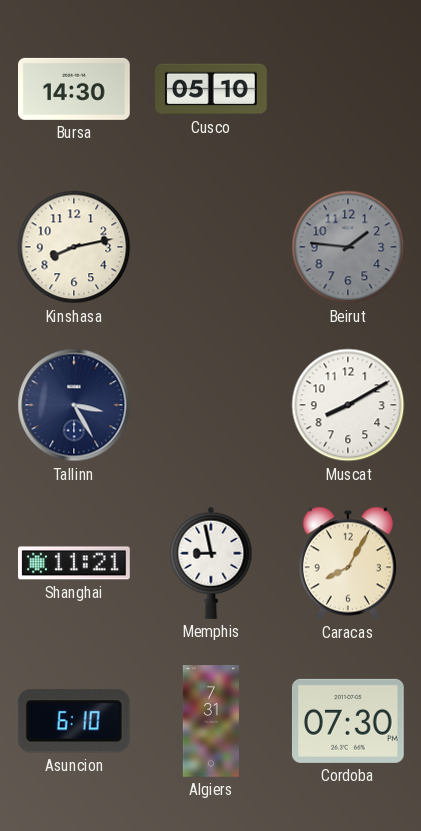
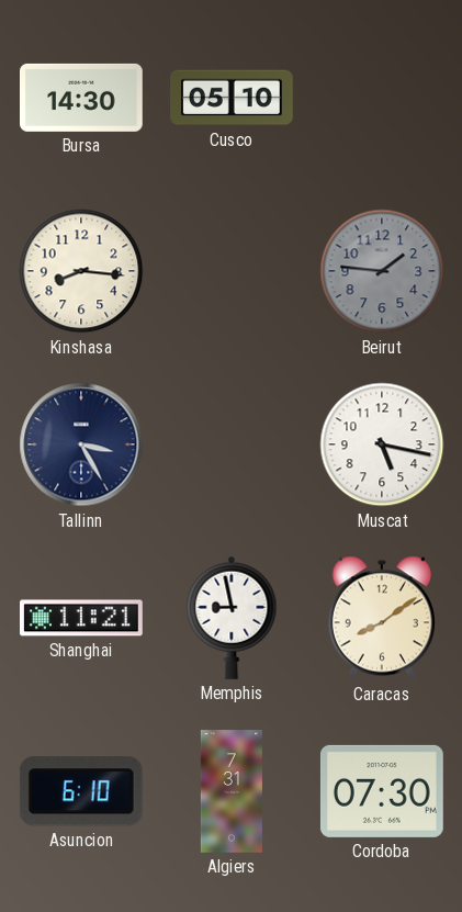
Kinshasa: 8:13 -> 8:16 (81, 271)
Muscat: 8:10 -> 5:17 (382, 444)
Caracas: 8:05 -> 8:09 (382, 618)
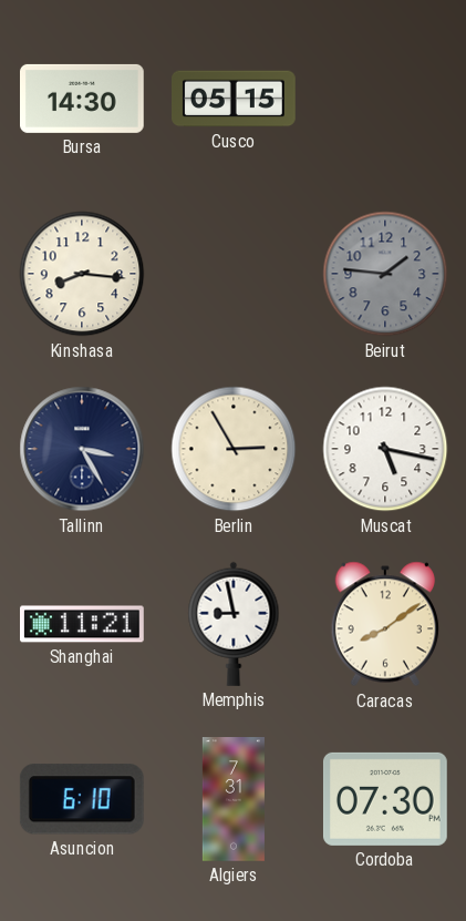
Cusco: 05:10 -> 05:15 (235, 99)
Berlin: none -> 2:55 (234, 449)
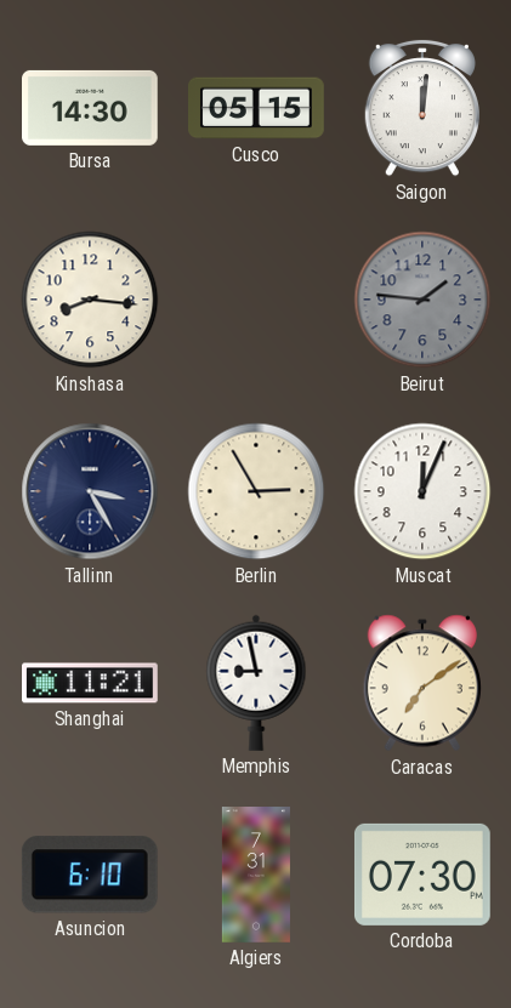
Saigon: none -> 12:01 (422, 108)
Muscat: 5:17 -> 12:04 (422, 491)
Caracas: 8:09 -> 7:09 (422, 683)
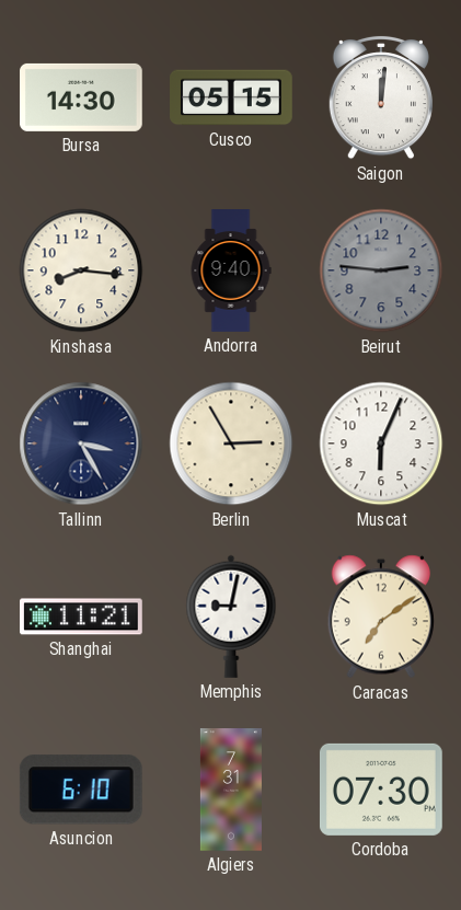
Andorra: none -> 9:40 (231, 270)
Beirut: 1:46 -> 2:46 (381, 270)
Muscat: 12:04 -> 6:04 (381, 444)
Memphis: 8:58 -> 9:02 (231, 617)
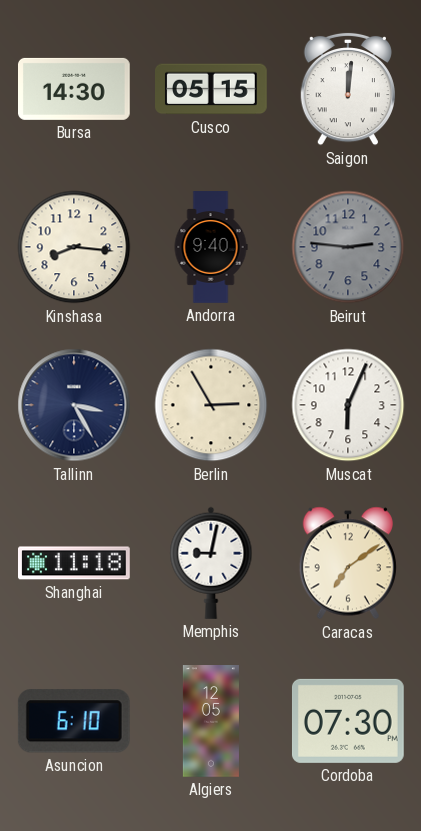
Shanghai: 11:21 -> 11:18 (75, 563)
Algiers: 7:31 -> 12:05 (211, 721)
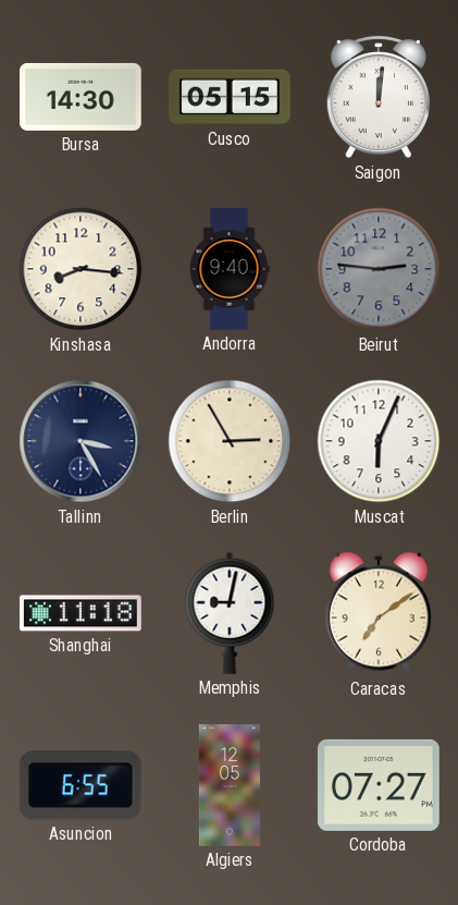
Asuncion: 6:10 -> 6:55 (81, 785)
Cordoba: 07:30 -> 07:27 (379, 785)
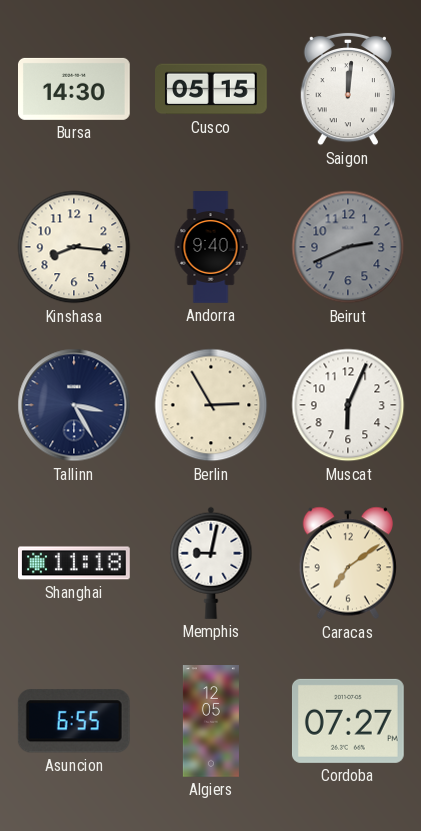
Beirut: 2:46 -> 2:41 (348, 247)
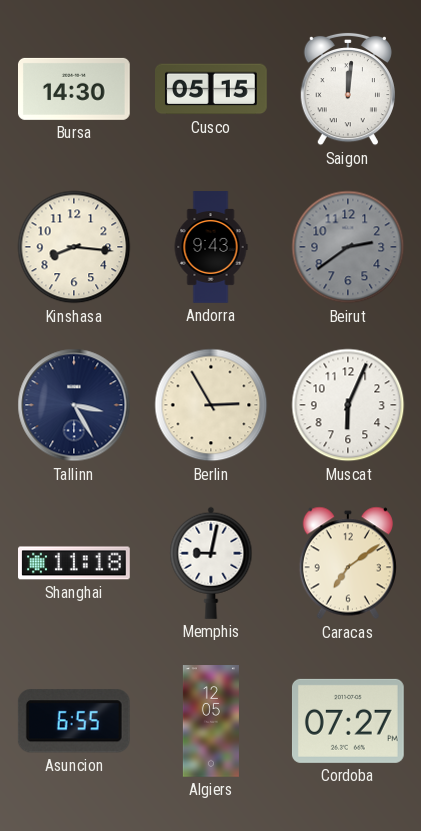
Andorra: 9:40 -> 9:43 (211, 247)
Beirut: 2:41 -> 2:39 (348, 247)
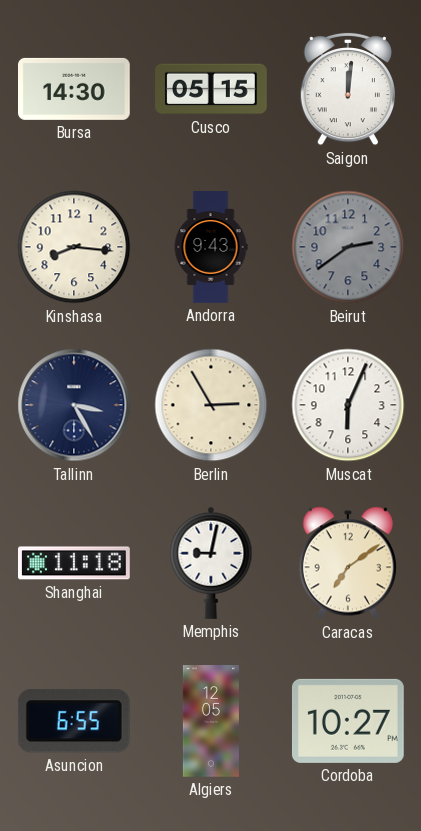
Cordoba: 07:27 -> 10:27 (348, 721)
